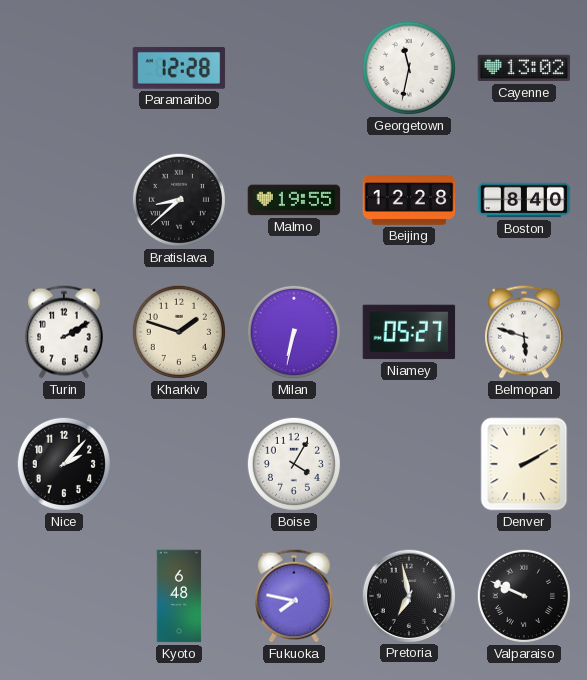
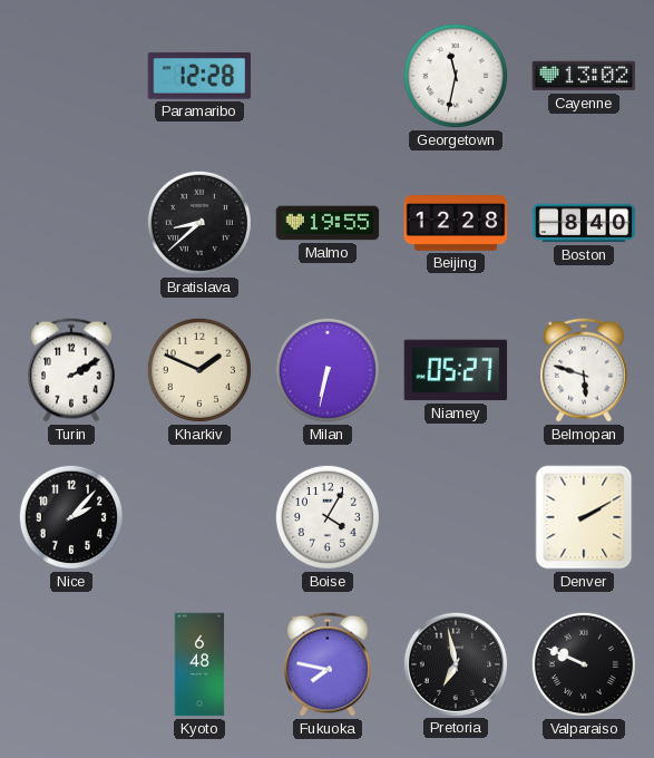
Kharkiv: 1:48 -> 1:49 (199, 370)
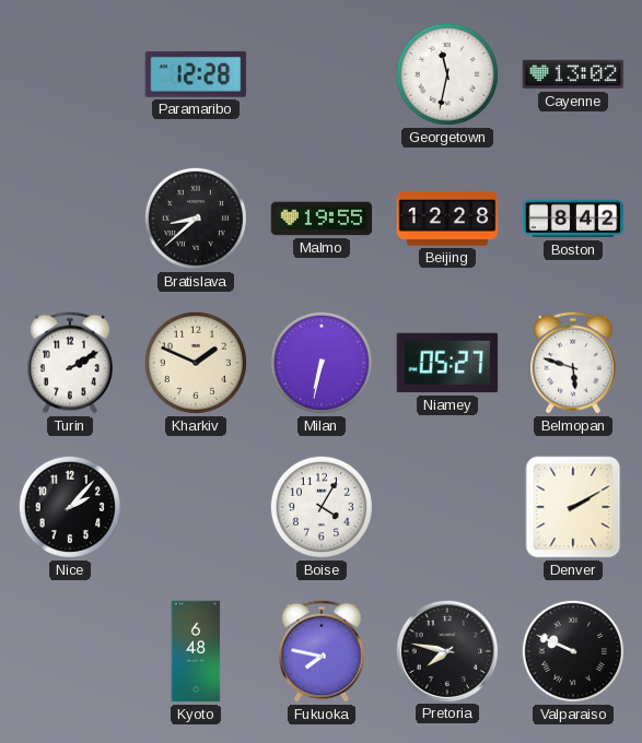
Boston: 8:40 -> 8:42 (573, 219)
Pretoria: 6:58 -> 7:47 (446, 650)
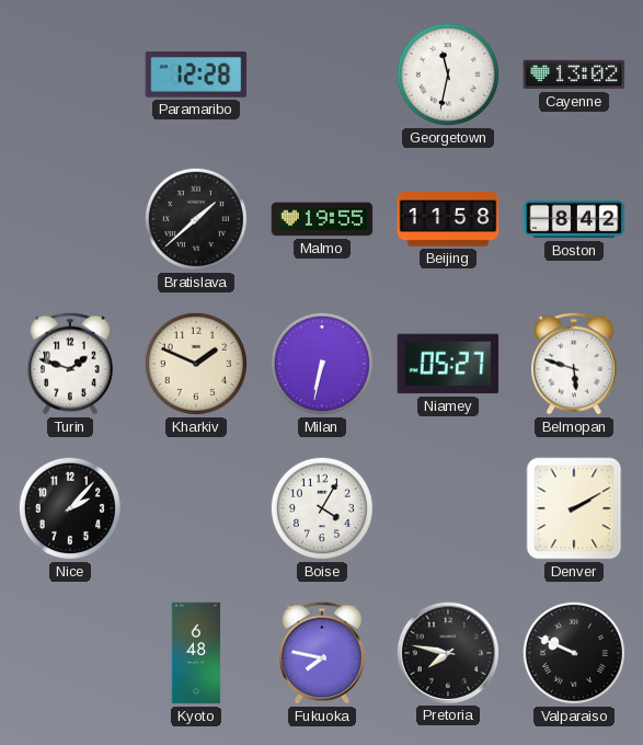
Bratislava: 8:38 -> 1:38 (196, 219)
Beijing: 12:28 -> 11:58 (448, 220)
Turin: 2:10 -> 1:48 (71, 364)
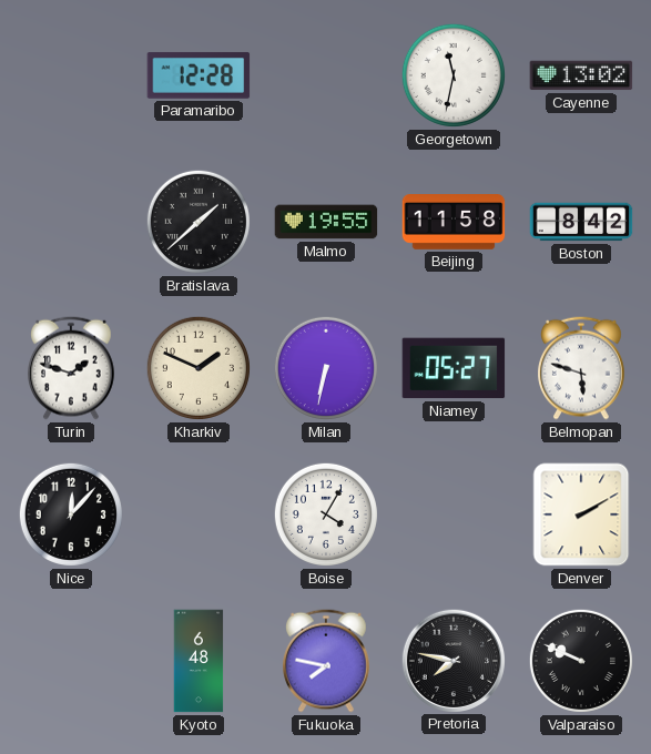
Nice: 2:07 -> 12:07 (71, 514)
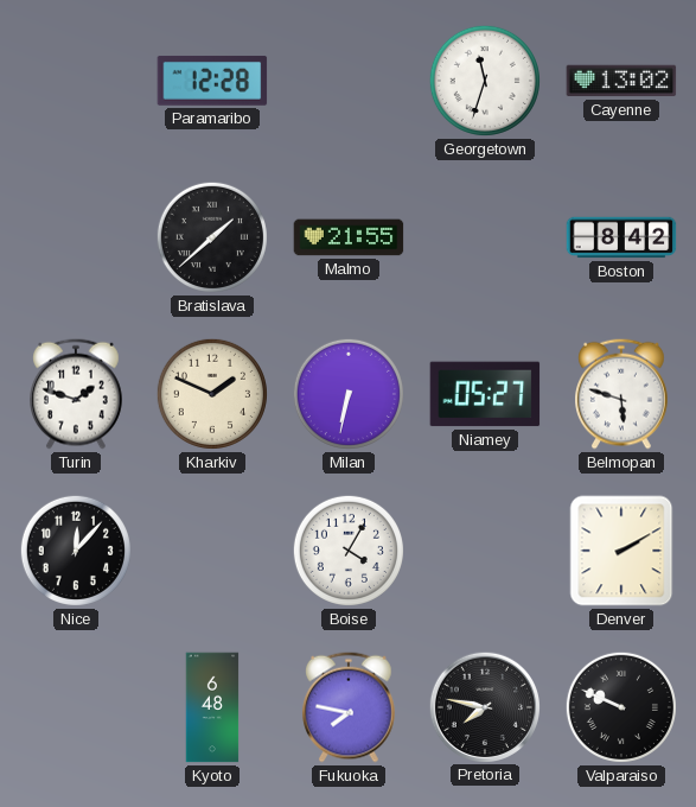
Georgetown: 11:32 -> 11:33 (485, 81)
Malmo: 19:55 -> 21:55 (349, 237)
Beijing: 11:58 -> none (454, 223)
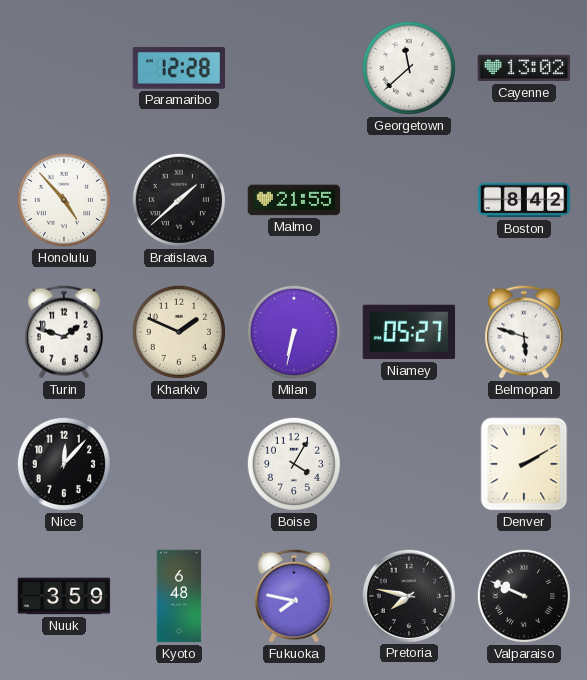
Georgetown: 11:33 -> 11:38 (409, 68)
Honolulu: none -> 4:53 (64, 200)
Nuuk: none -> 3:59 (64, 596)
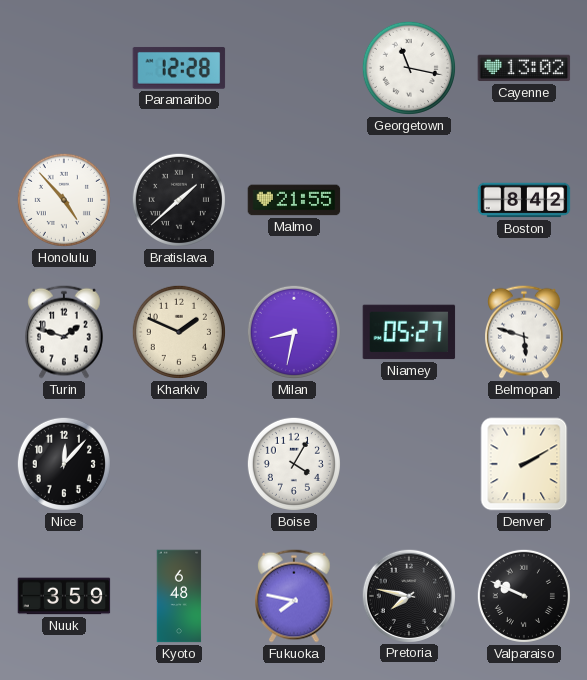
Georgetown: 11:38 -> 11:17 (409, 68)
Milan: 6:32 -> 8:32 (294, 332)
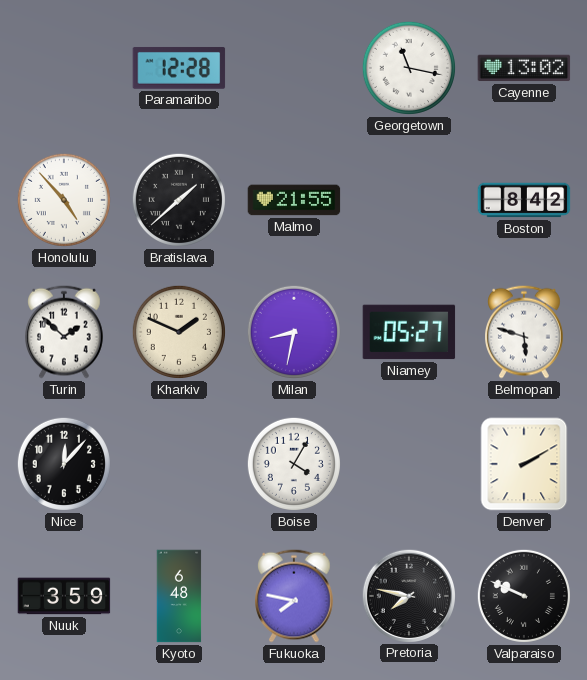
Turin: 1:48 -> 1:52 (65, 332)
